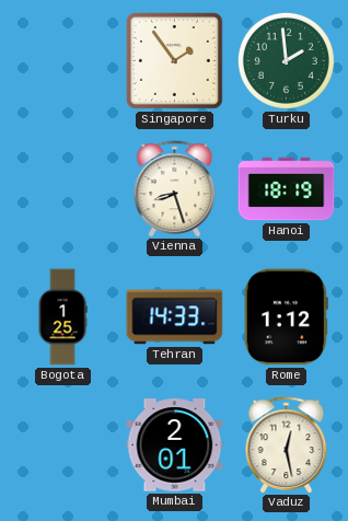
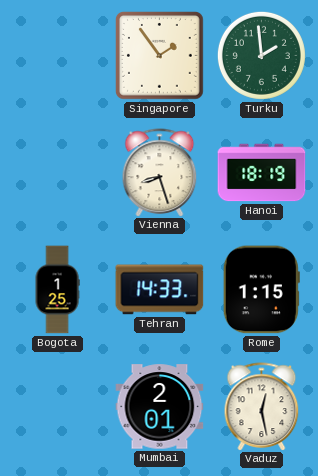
Rome: 1:12 -> 1:15 (261, 290)
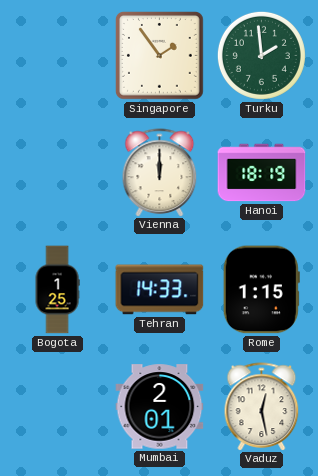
Vienna: 8:27 -> 12:00 (160, 172)
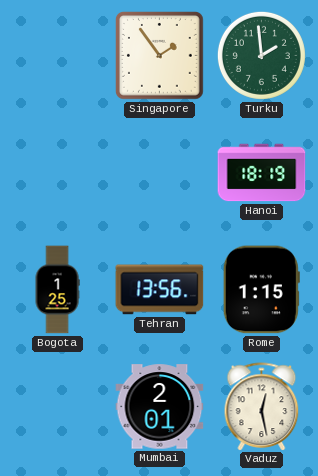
Vienna: 12:00 -> none (160, 172)
Tehran: 14:33 -> 13:56 (160, 290)
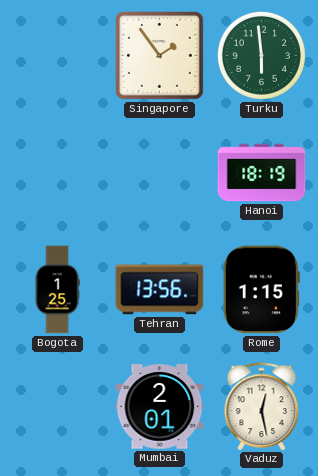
Turku: 1:59 -> 5:59 (261, 55)
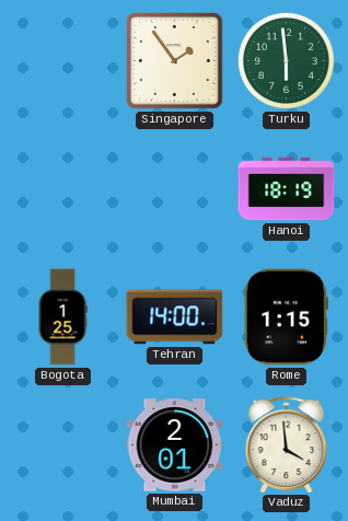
Tehran: 13:56 -> 14:00 (175, 317)
Vaduz: 12:28 -> 3:59 (287, 444)
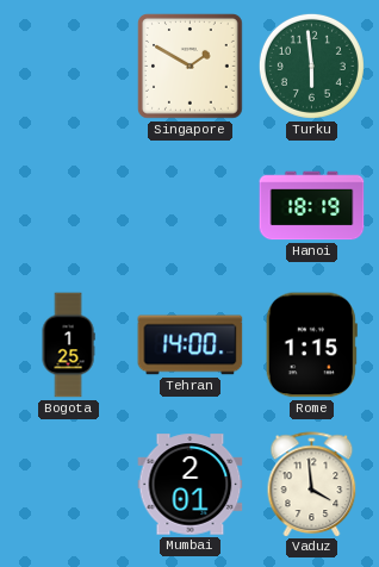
Singapore: 1:54 -> 1:50 (191, 67)
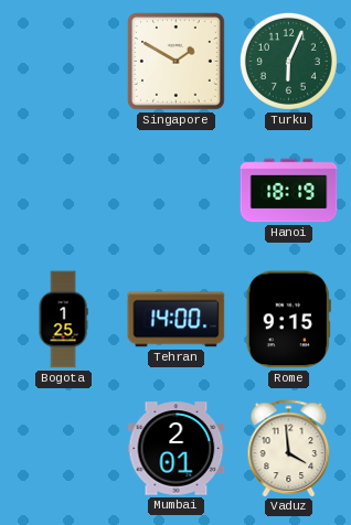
Turku: 5:59 -> 6:04 (288, 61)
Rome: 1:15 -> 9:15 (288, 320)
